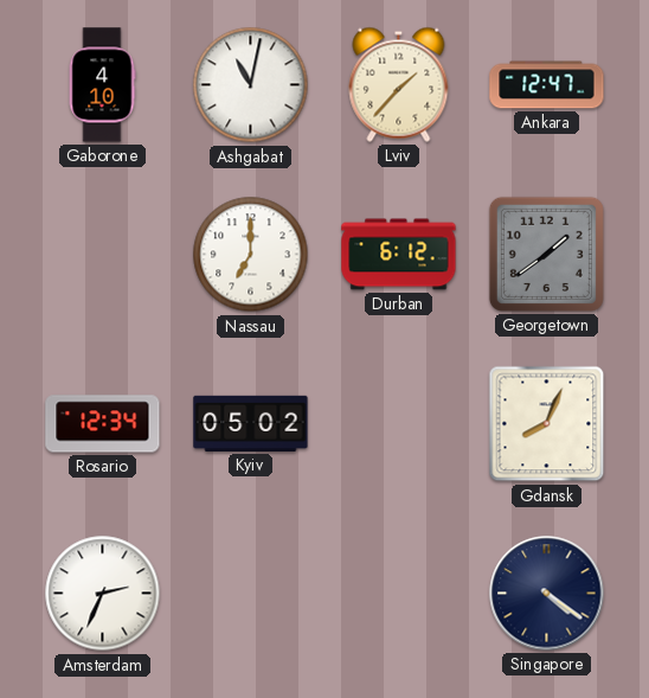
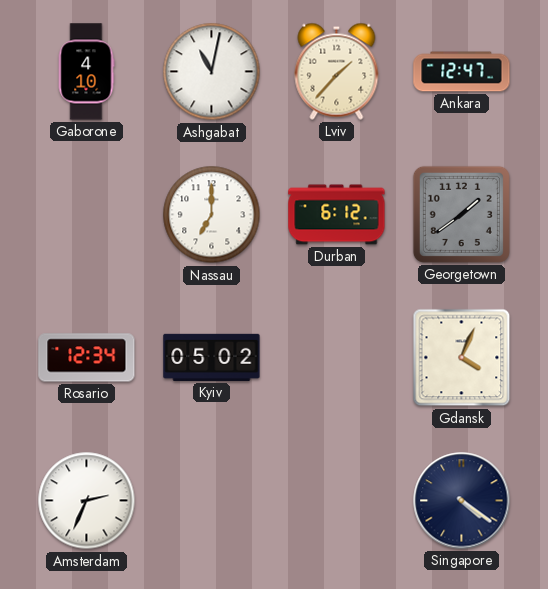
Gdansk: 8:04 -> 4:04 (462, 358)
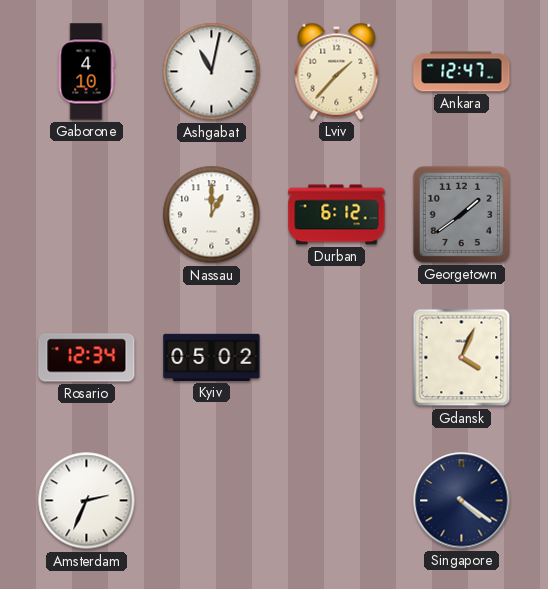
Nassau: 7:00 -> 1:00 (212, 215)
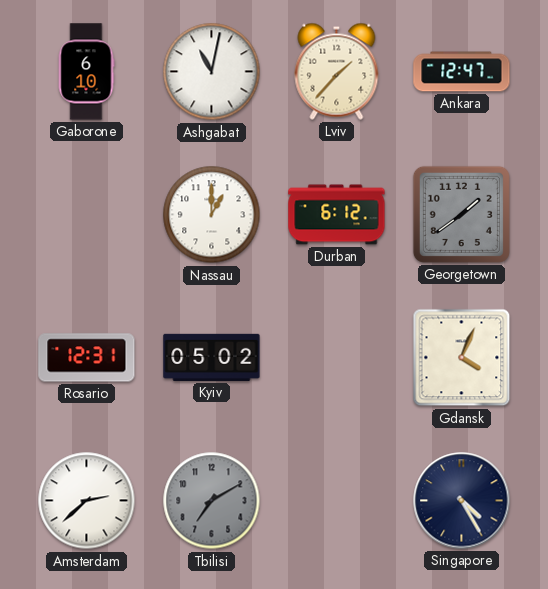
Gaborone: 4:10 -> 6:10 (86, 72)
Rosario: 12:34 -> 12:31 (87, 358)
Amsterdam: 2:34 -> 2:38 (87, 501)
Tbilisi: none -> 7:10 (212, 501)
Singapore: 4:21 -> 4:25 (462, 501)
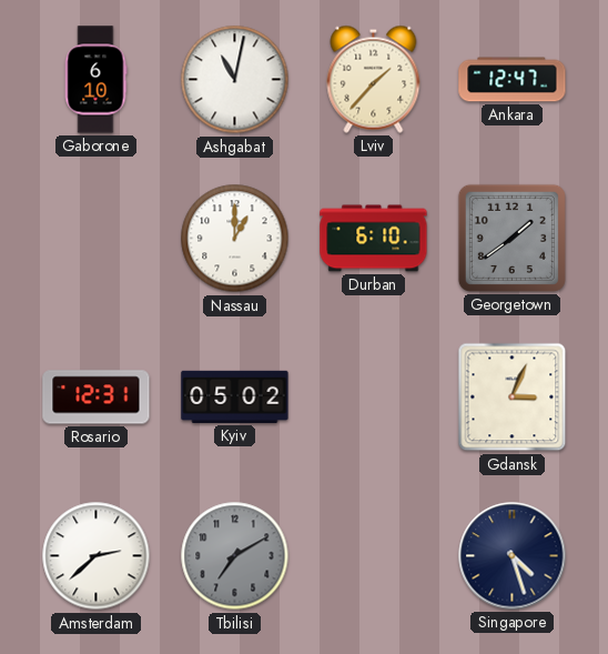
Durban: 6:12 -> 6:10 (374, 239)
Gdansk: 4:04 -> 3:04 (513, 398)
Singapore: 4:25 -> 4:27 (513, 556)
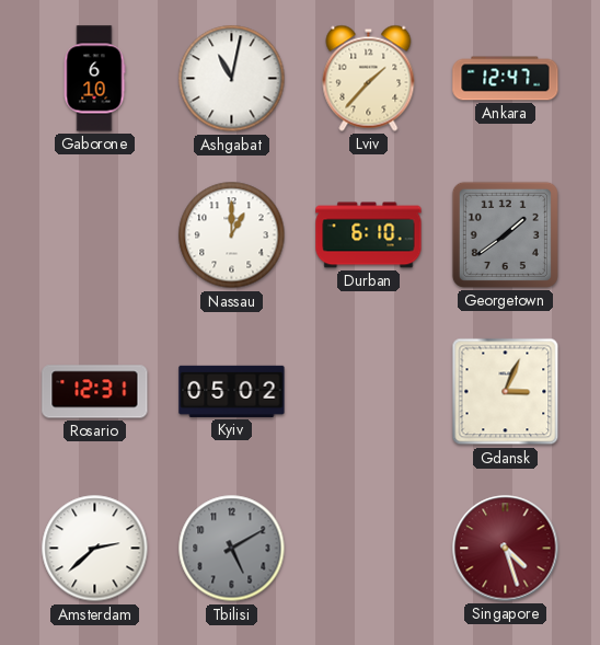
Tbilisi: 7:10 -> 5:10 (232, 549)
Singapore dial: navy -> burgundy (506, 549)
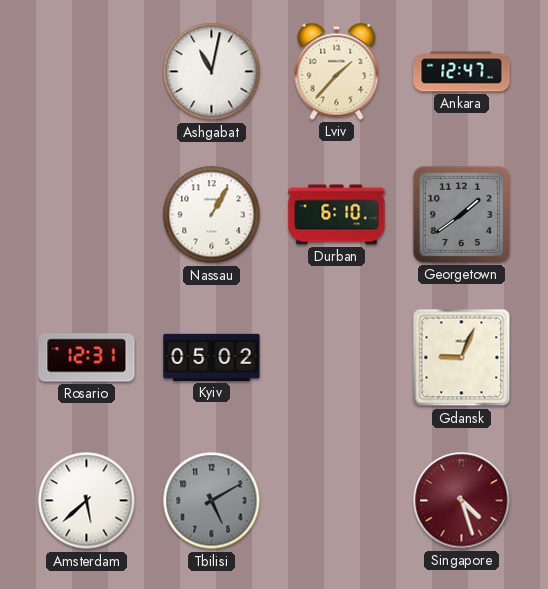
Gaborone: 6:10 -> none (94, 79)
Nassau: 1:00 -> 1:05 (212, 215)
Gdansk: 3:04 -> 9:04 (462, 358)
Amsterdam: 2:38 -> 5:38 (87, 501)
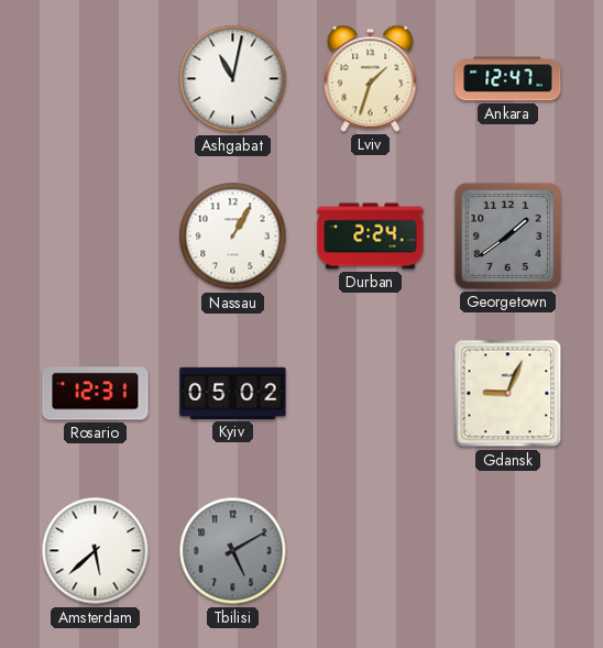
Lviv: 1:37 -> 1:33 (371, 78)
Durban: 6:10 -> 2:24 (371, 237)
Singapore: 4:27 -> none (462, 501)
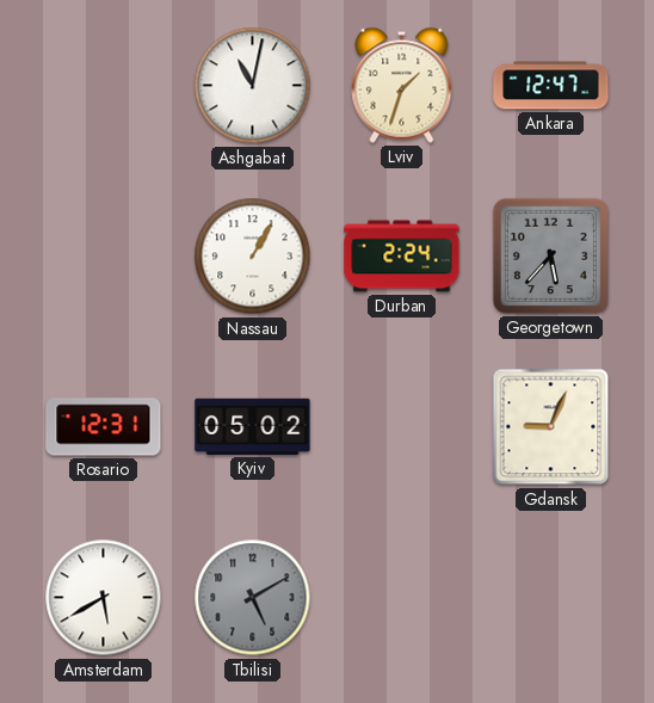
Georgetown: 1:39 -> 5:37 (550, 255)
Amsterdam: 5:38 -> 5:40 (104, 598)
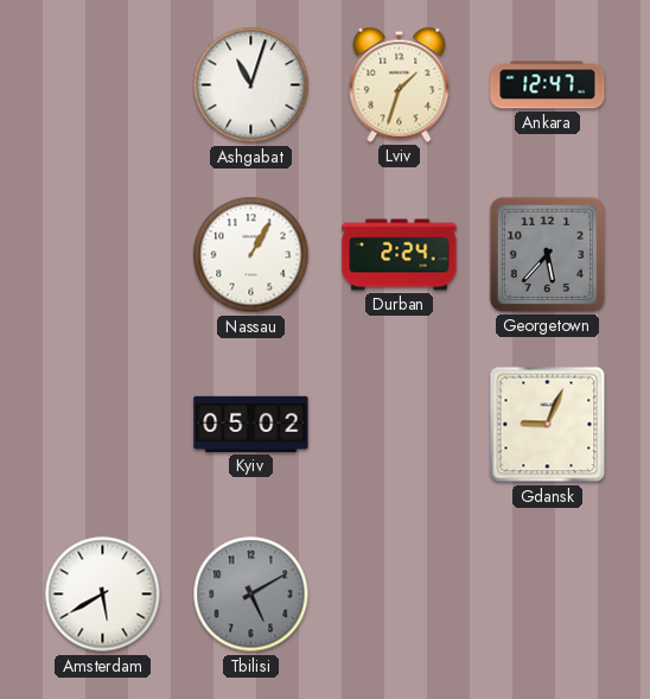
Ashgabat: 11:02 -> 11:03 (251, 85)
Rosario: 12:31 -> none (104, 427)
